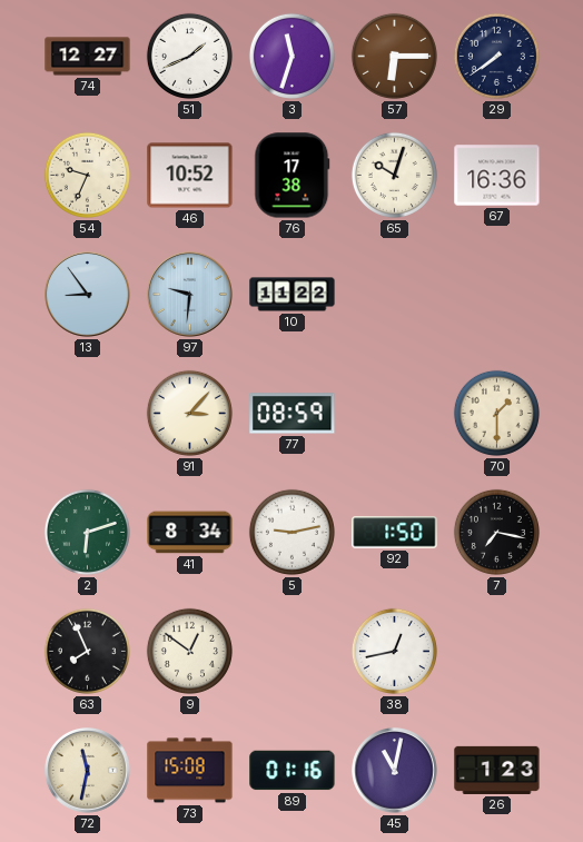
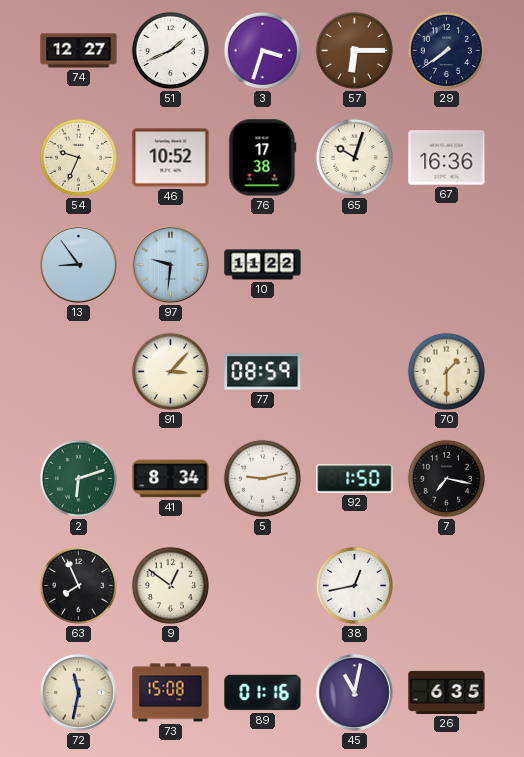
3: 11:33 -> 3:33 (262, 50)
26: 1:23 -> 6:35 (447, 692)
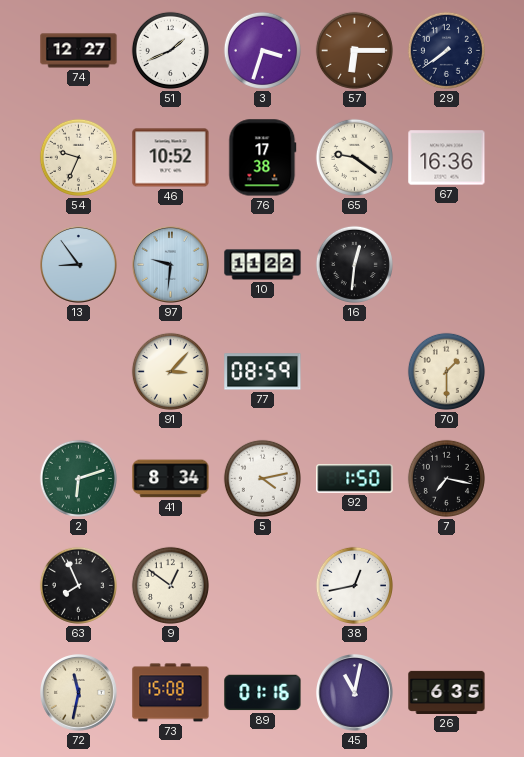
65: 10:03 -> 9:21 (354, 157)
16: none -> 12:31 (354, 264)
5: 9:13 -> 4:13 (262, 478)
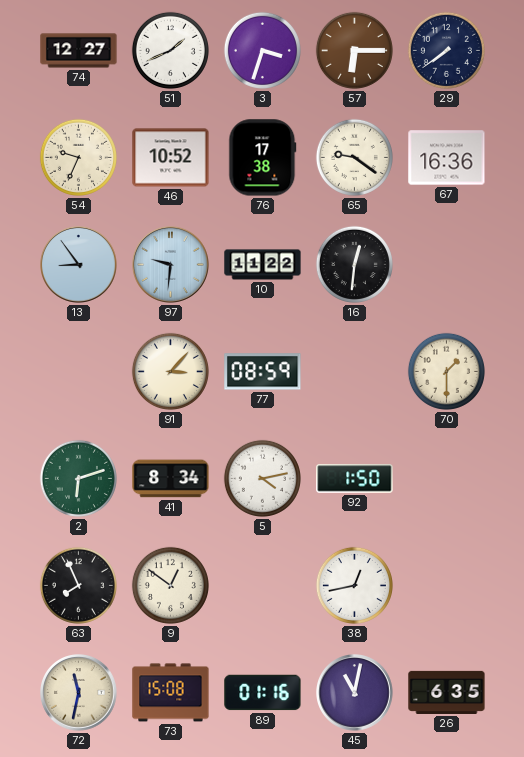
7: 7:17 -> none (446, 478)
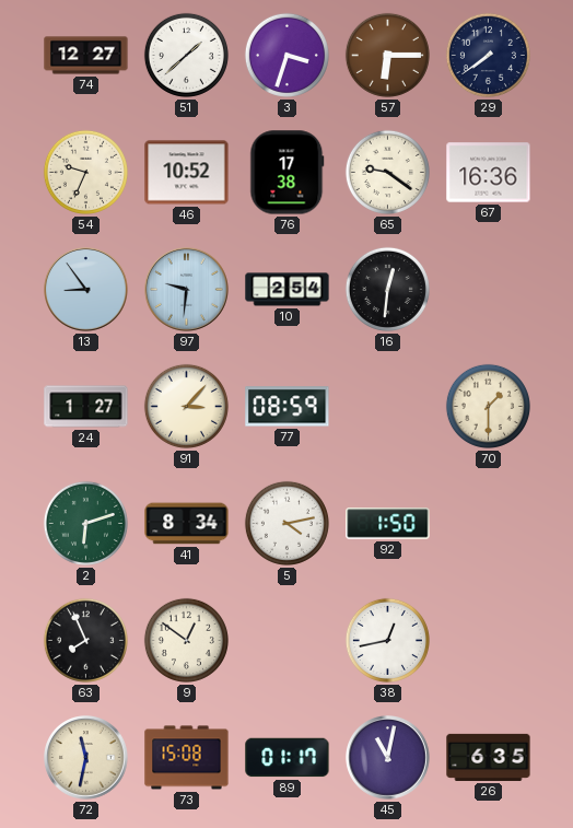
51: 1:41 -> 1:38 (186, 55)
10: 11:22 -> 2:54 (288, 290)
24: none -> 1:27 (86, 407)
89: 01:16 -> 01:17 (288, 758)
